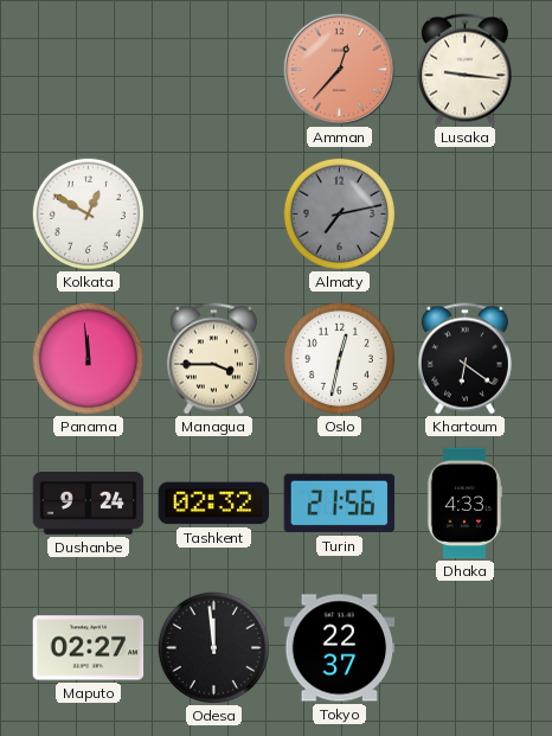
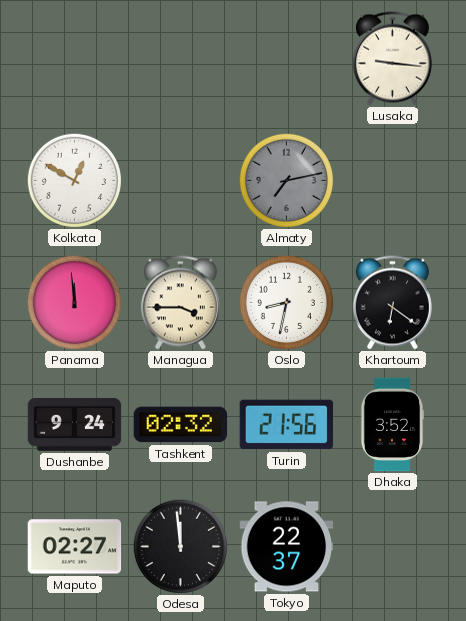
Amman: 12:37 -> none (339, 69)
Oslo: 12:32 -> 8:32 (286, 302)
Dhaka: 4:33 -> 3:52 (392, 425)
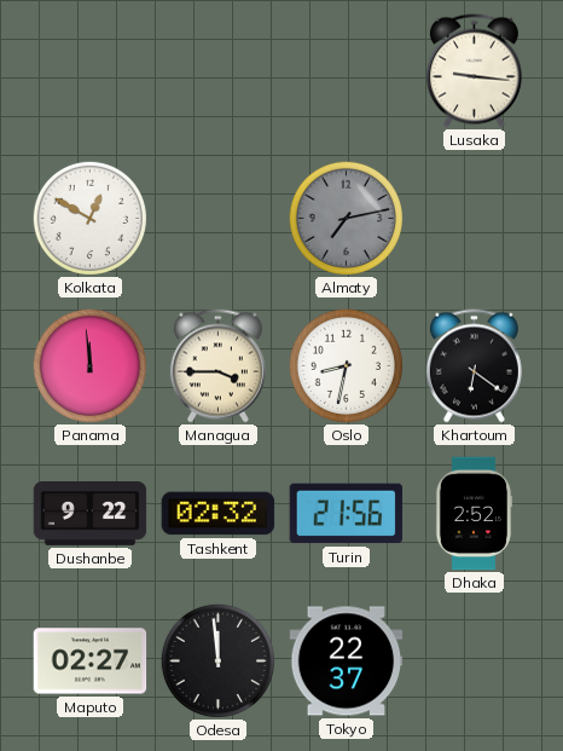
Dushanbe: 9:24 -> 9:22 (91, 514)
Dhaka: 3:52 -> 2:52 (474, 514)
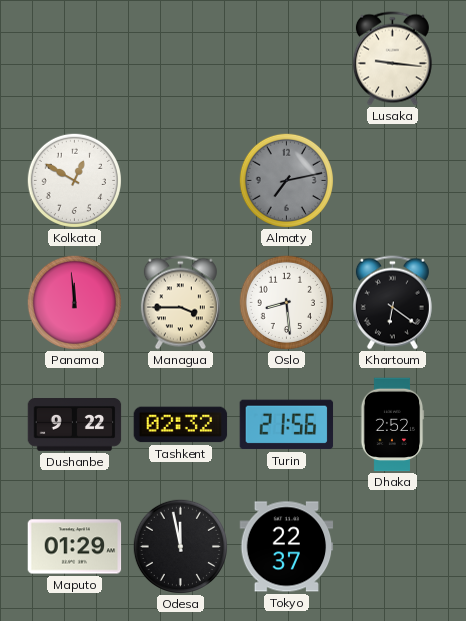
Oslo: 8:32 -> 8:29 (286, 302)
Maputo: 02:27 -> 01:29 (75, 547)
Odesa: 11:59 -> 11:58 (180, 546)
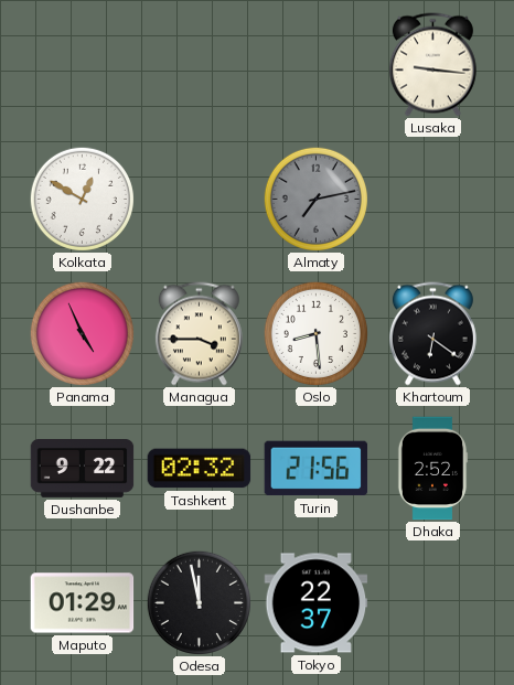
Panama: 11:59 -> 4:56 (82, 333)
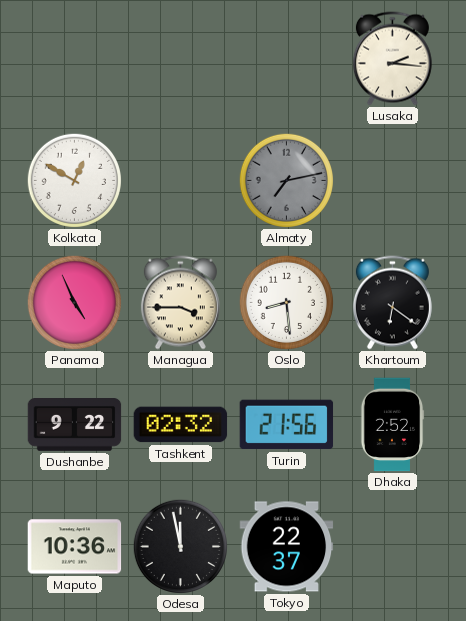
Lusaka: 9:16 -> 2:16 (392, 59)
Maputo: 01:29 -> 10:36 (75, 547)
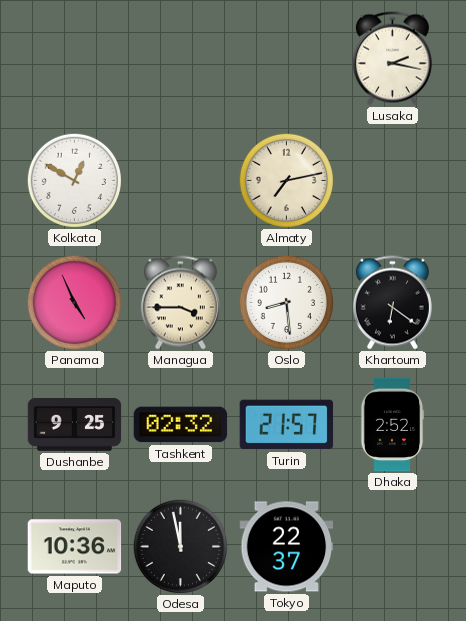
Lusaka: 2:16 -> 2:17 (392, 59)
Almaty dial: grey -> cream (286, 180)
Dushanbe: 9:22 -> 9:25 (75, 425)
Turin: 21:56 -> 21:57 (287, 425)
